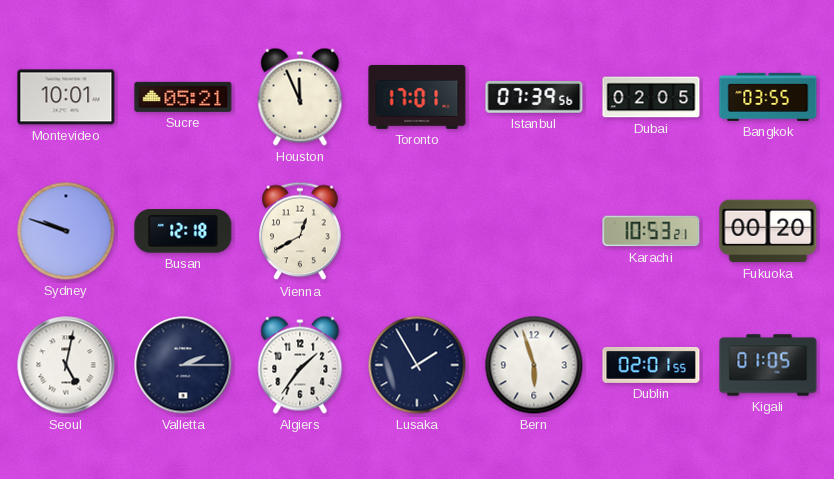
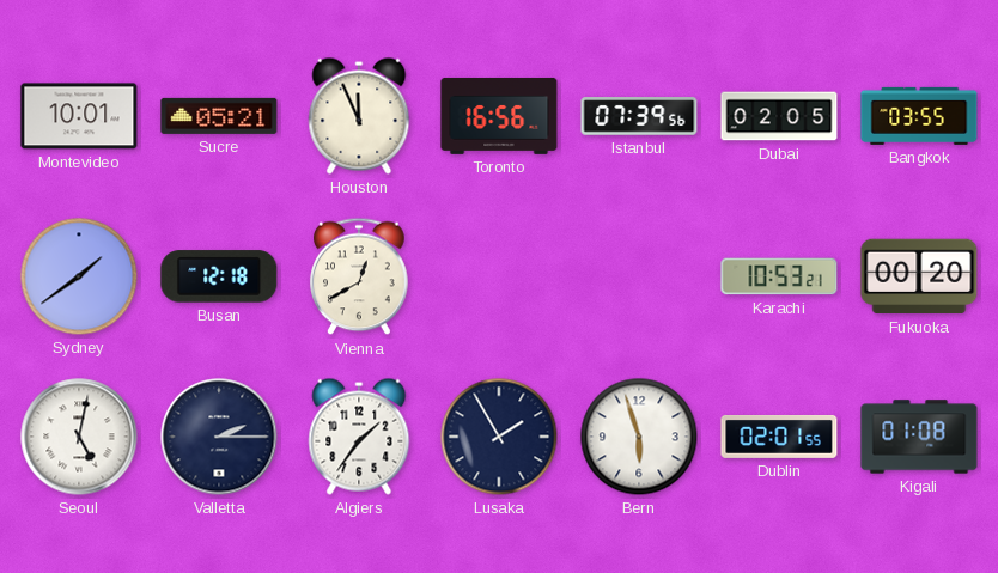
Toronto: 17:01 -> 16:56 (499, 116)
Sydney: 9:48 -> 1:39 (79, 276)
Kigali: 01:05 -> 01:08 (919, 437)
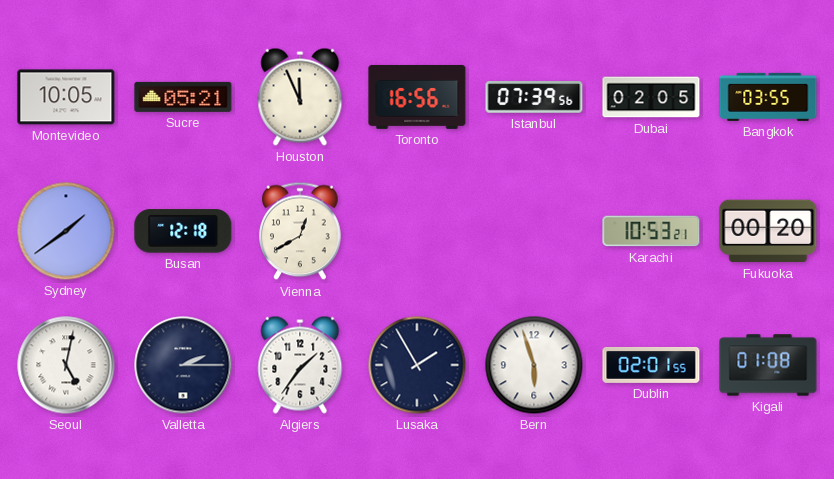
Montevideo: 10:01 -> 10:05 (66, 97)
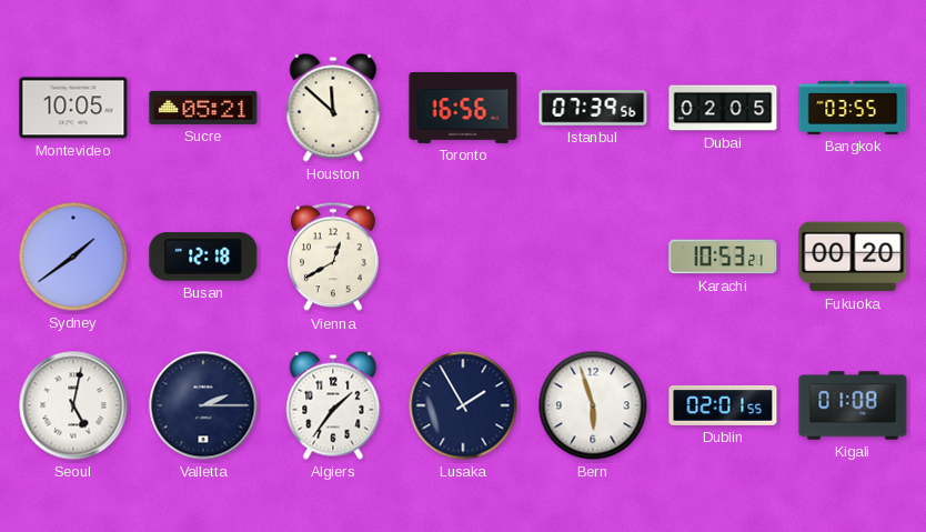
Houston: 11:56 -> 11:52 (333, 108)
